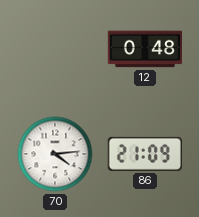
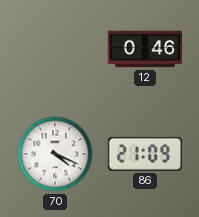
12: 0:48 -> 0:46 (145, 49)
70: 4:14 -> 4:19 (55, 154)
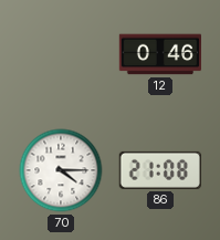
70: 4:19 -> 4:15 (61, 170)
86: 21:09 -> 21:08 (159, 170)
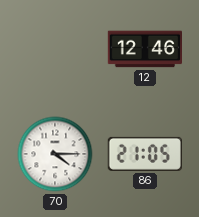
12: 0:46 -> 12:46 (145, 49)
86: 21:08 -> 21:05 (144, 154)
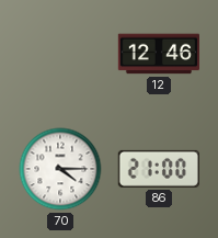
86: 21:05 -> 21:00 (158, 169)
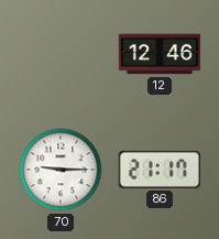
70: 4:15 -> 9:15 (61, 170)
86: 21:00 -> 21:17 (158, 170)
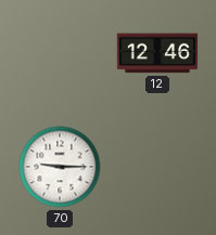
86: 21:17 -> none (158, 170)
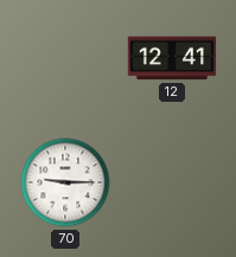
12: 12:46 -> 12:41 (172, 58)
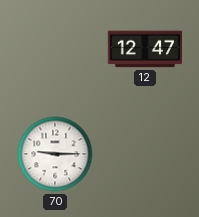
12: 12:41 -> 12:47 (145, 49)
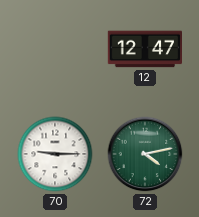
72: none -> 4:13 (145, 154)
